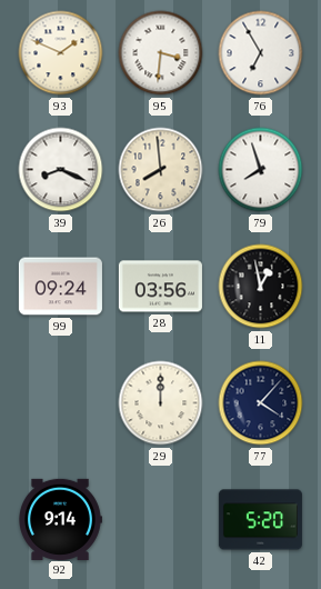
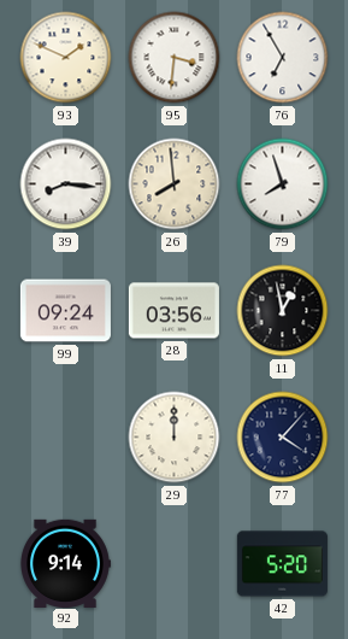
39: 8:19 -> 8:16 (66, 184)
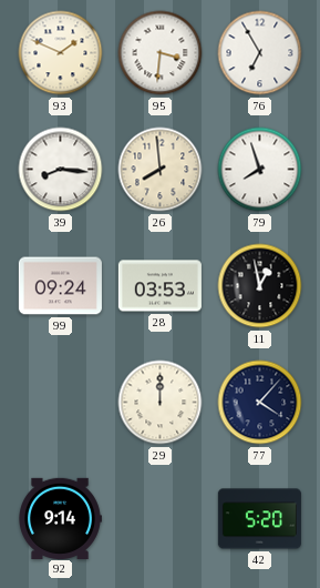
28: 03:56 -> 03:53 (159, 286)
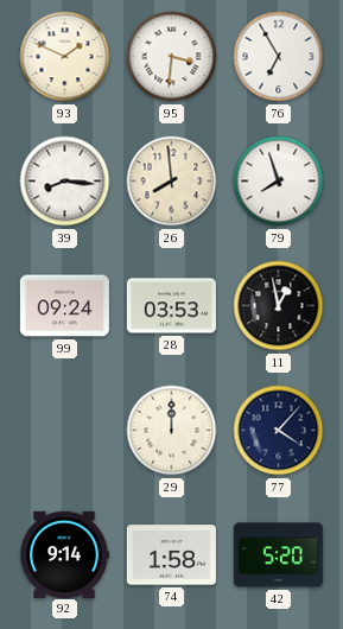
74: none -> 1:58 (171, 555)
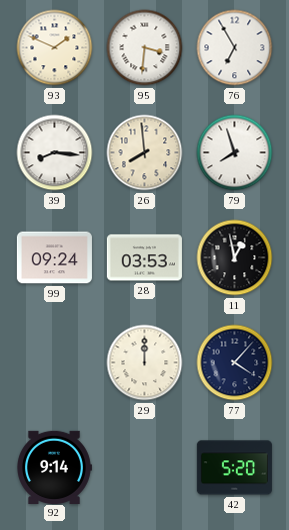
74: 1:58 -> none (171, 555)
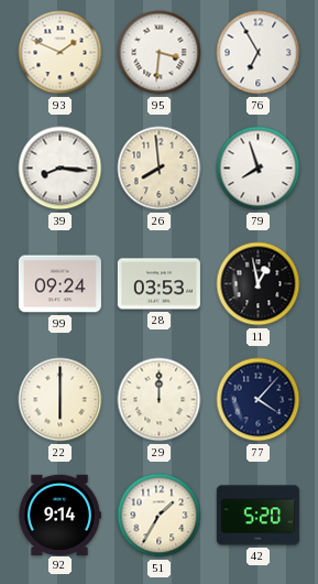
22: none -> 6:00 (61, 400)
51: none -> 1:35 (160, 516)
